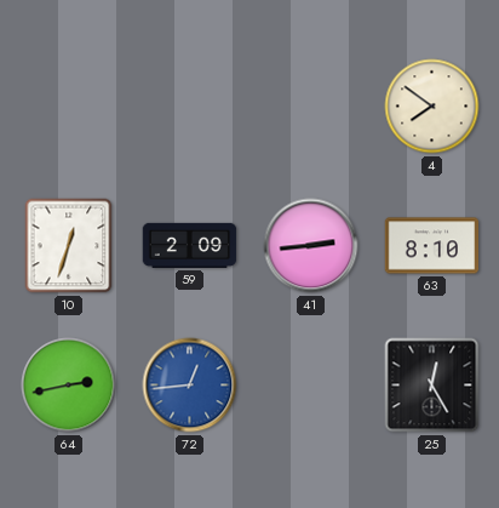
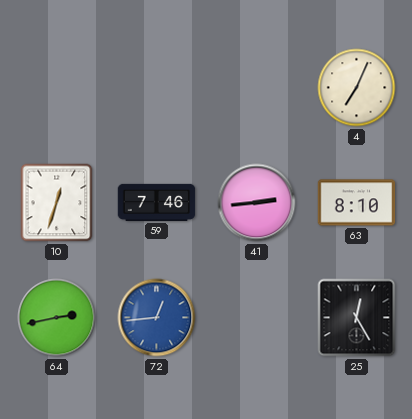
4: 7:51 -> 7:04 (357, 88)
59: 2:09 -> 7:46 (157, 202)
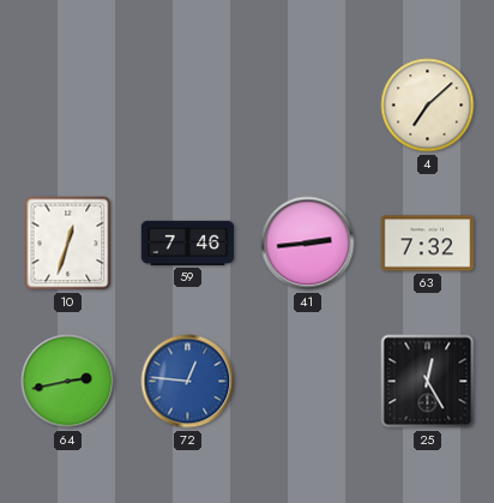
4: 7:04 -> 7:08 (428, 106)
63: 8:10 -> 7:32 (428, 244)
72: 12:44 -> 12:46 (188, 382)
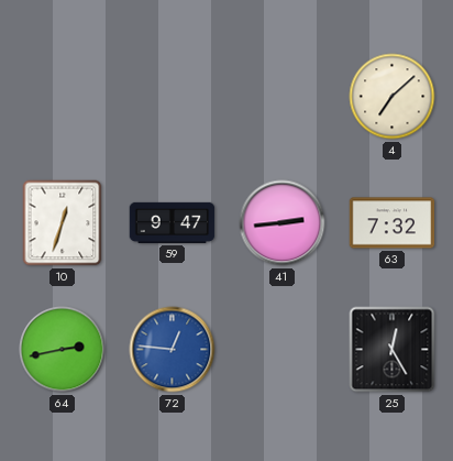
59: 7:46 -> 9:47 (173, 222)
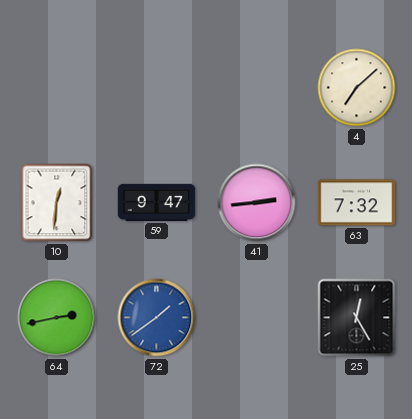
10: 12:33 -> 12:31 (57, 203)
72: 12:46 -> 1:39 (157, 318)
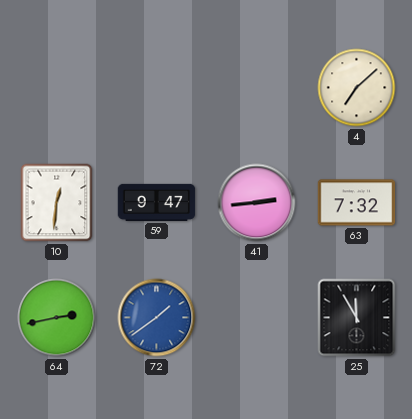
25: 12:25 -> 11:55 (357, 318)
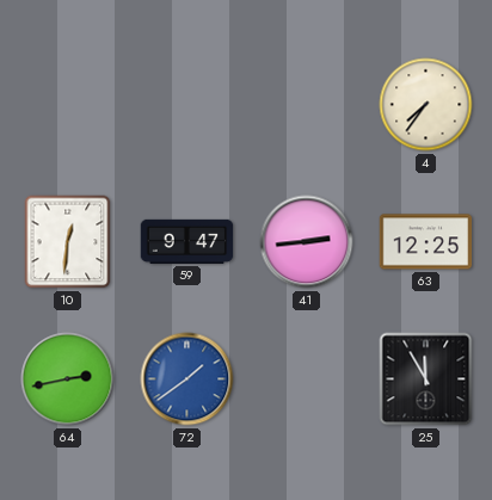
4: 7:08 -> 7:36 (426, 105)
63: 7:32 -> 12:25 (426, 242)
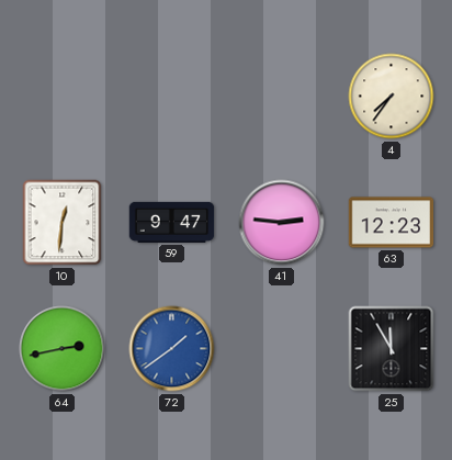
41: 2:44 -> 2:46 (282, 223)
63: 12:25 -> 12:23 (392, 223)
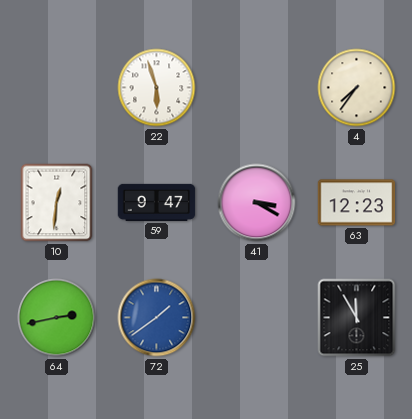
22: none -> 5:57 (157, 88)
41: 2:46 -> 3:20 (257, 203)
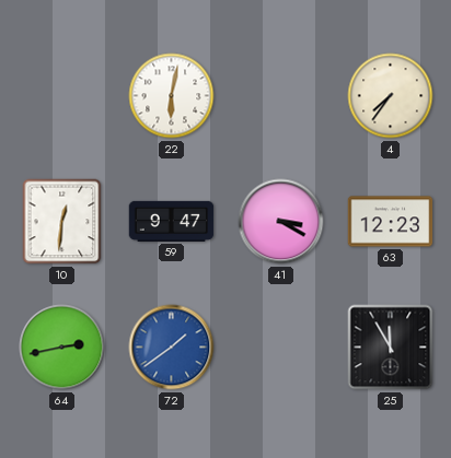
22: 5:57 -> 6:02 (172, 96)
